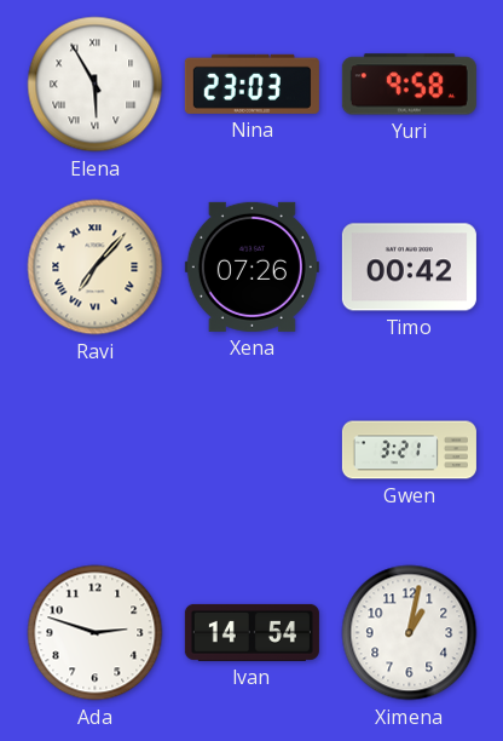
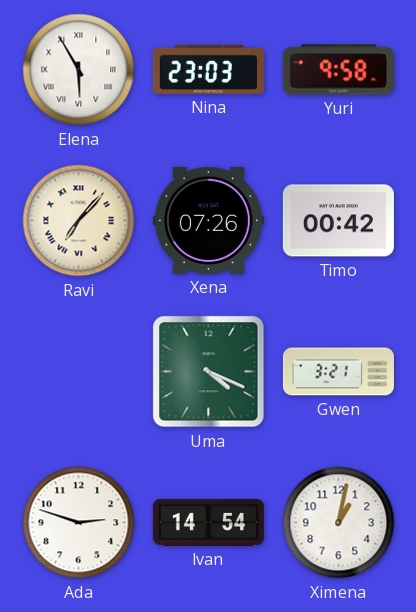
Uma: none -> 4:19 (209, 372)
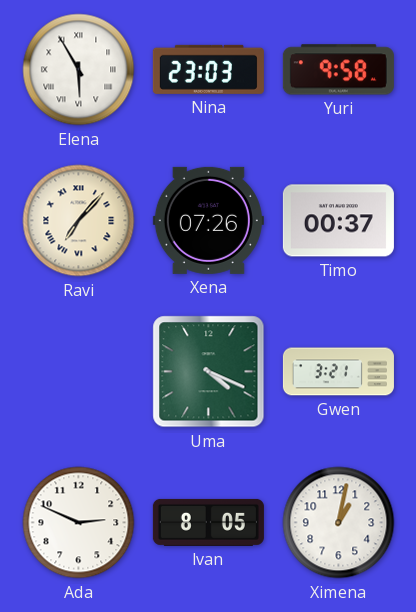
Timo: 00:42 -> 00:37 (338, 221)
Ada: 2:48 -> 2:49 (79, 523)
Ivan: 14:54 -> 8:05 (208, 522)
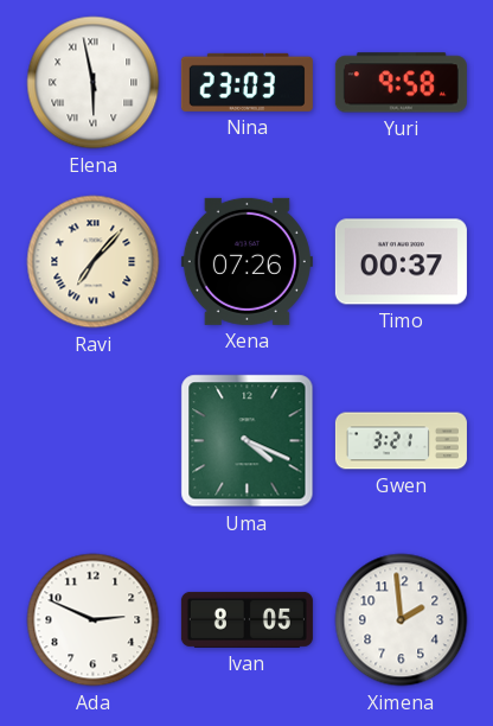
Elena: 5:55 -> 5:58 (94, 83)
Ximena: 1:02 -> 1:59 (402, 620)
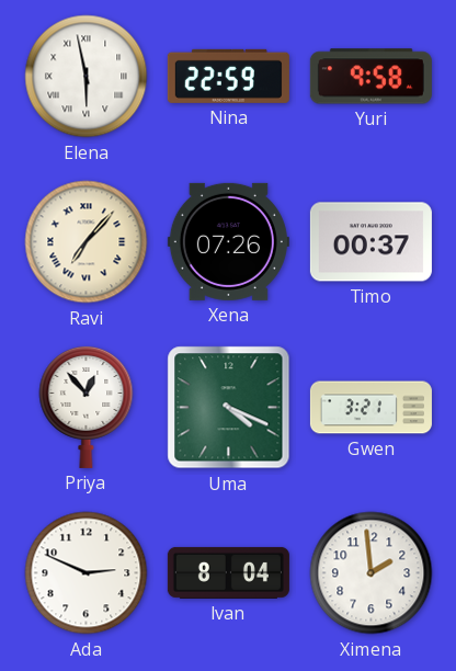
Nina: 23:03 -> 22:59 (228, 76)
Priya: none -> 12:53 (87, 407)
Ivan: 8:05 -> 8:04 (228, 572)
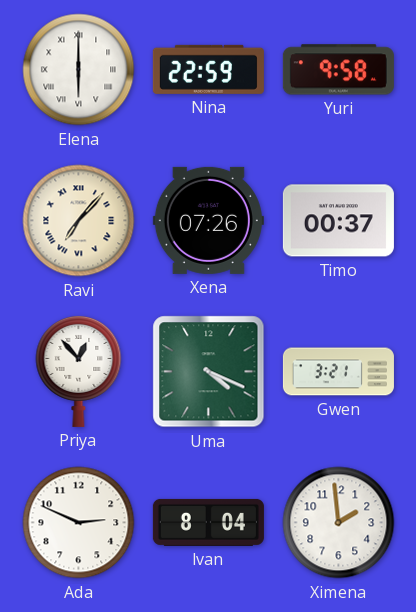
Elena: 5:58 -> 6:00 (79, 70)
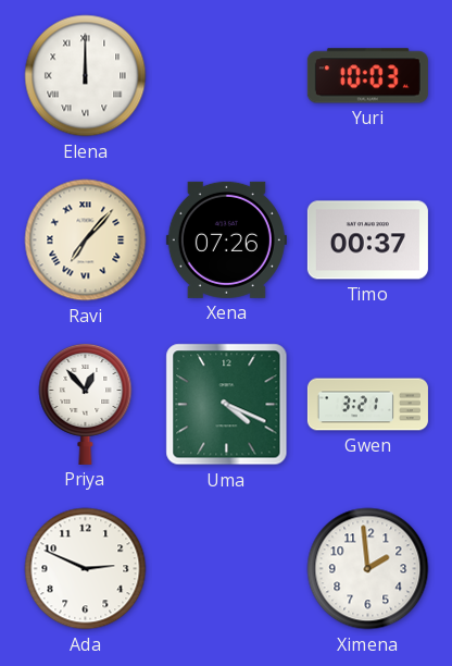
Elena: 6:00 -> 12:00 (86, 76)
Nina: 22:59 -> none (208, 69)
Yuri: 9:58 -> 10:03 (367, 76)
Ivan: 8:04 -> none (208, 522)
